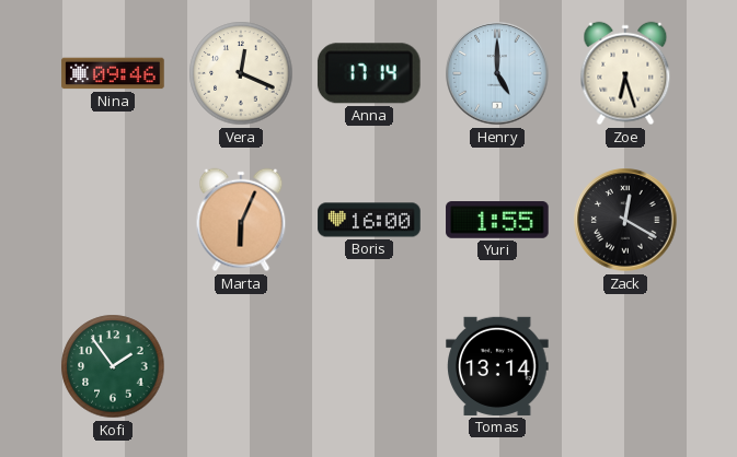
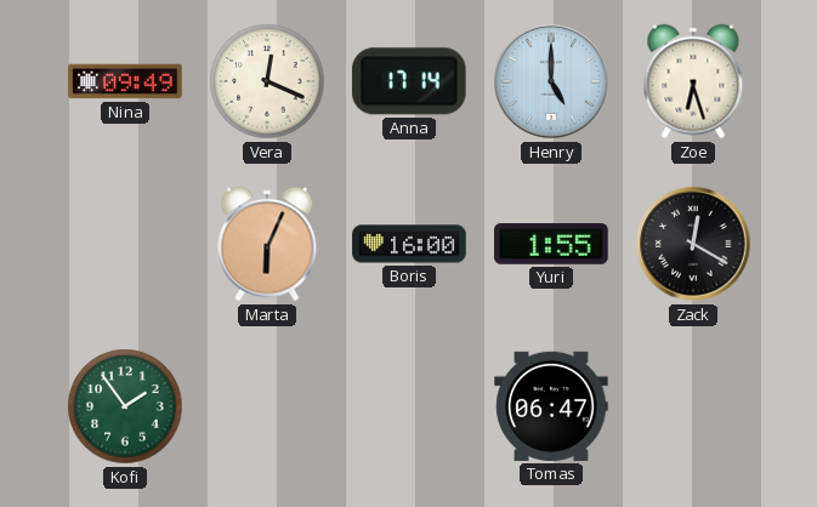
Nina: 09:46 -> 09:49 (125, 81)
Tomas: 13:14 -> 06:47 (551, 406)
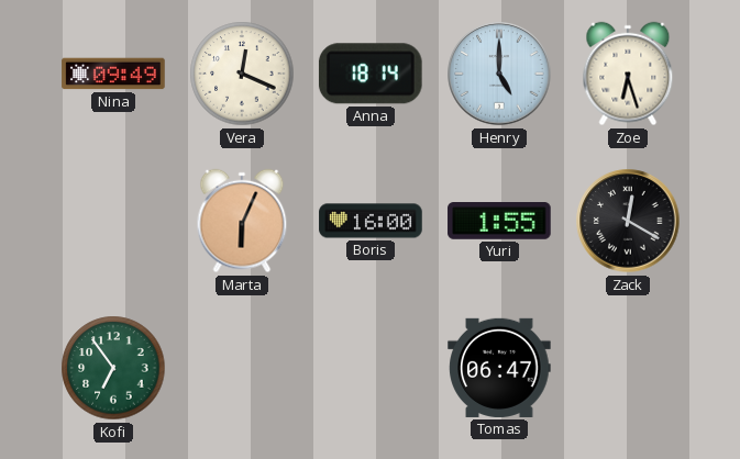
Anna: 17:14 -> 18:14 (371, 74)
Kofi: 1:54 -> 6:54 (113, 368)
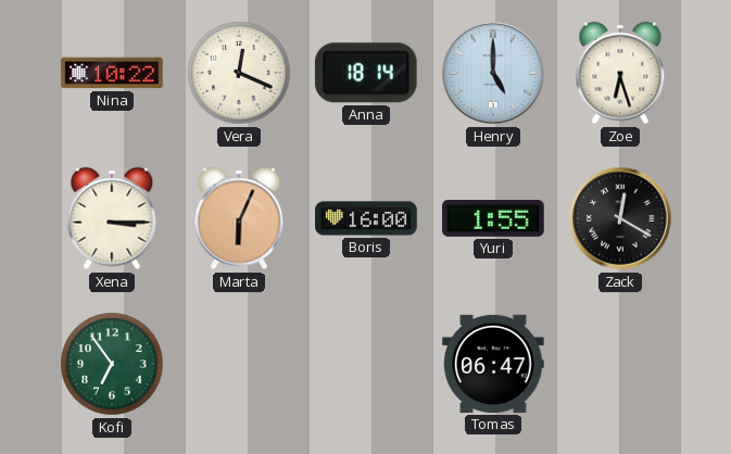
Nina: 09:49 -> 10:22 (112, 73)
Xena: none -> 3:15 (112, 218)
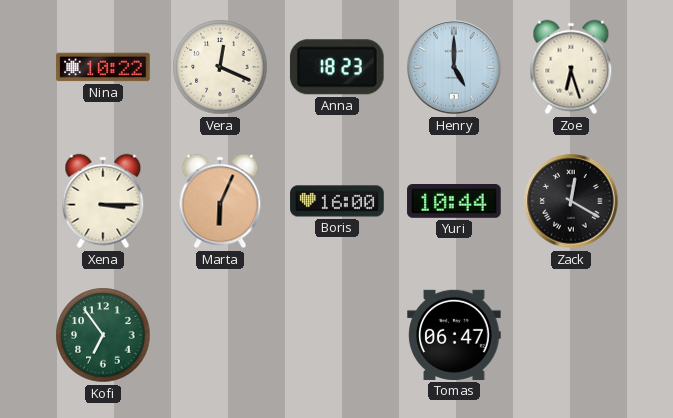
Anna: 18:14 -> 18:23 (337, 67)
Yuri: 1:55 -> 10:44 (454, 202)
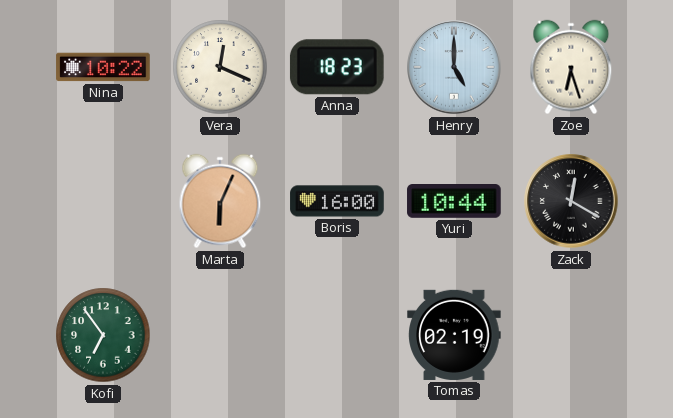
Xena: 3:15 -> none (103, 201)
Tomas: 06:47 -> 02:19 (454, 335)
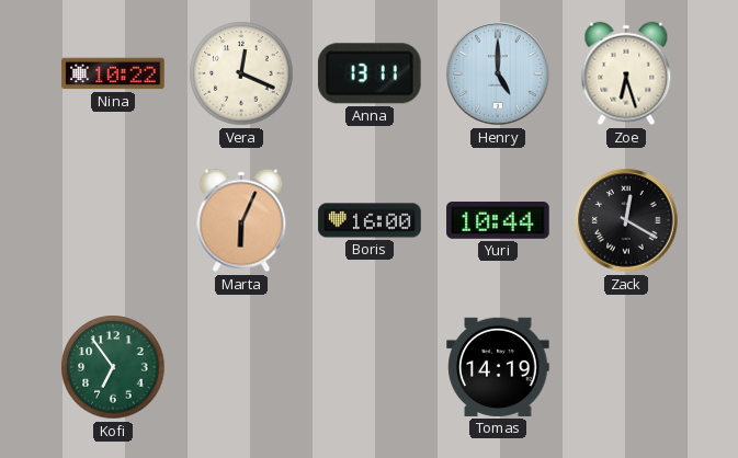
Anna: 18:23 -> 13:11 (370, 73)
Tomas: 02:19 -> 14:19 (498, 367)
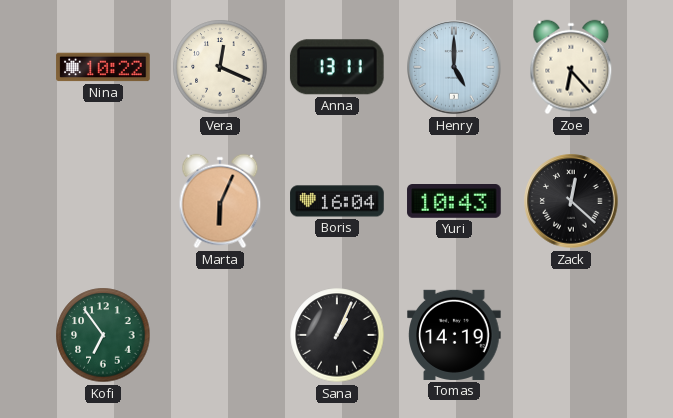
Zoe: 6:27 -> 6:23 (571, 67)
Boris: 16:00 -> 16:04 (337, 201)
Yuri: 10:44 -> 10:43 (454, 202)
Zack: 12:20 -> 12:22 (571, 201)
Sana: none -> 1:04 (337, 335)
